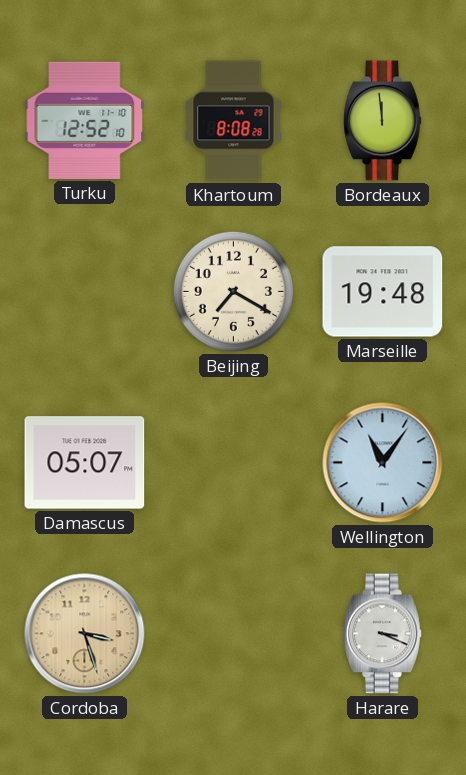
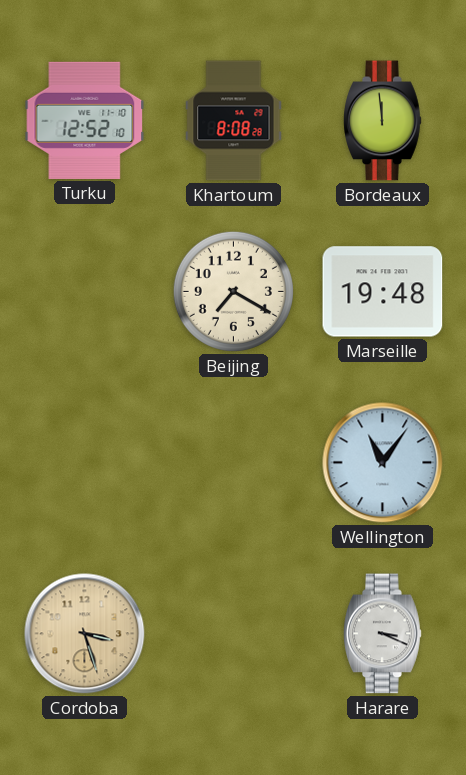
Damascus: 05:07 -> none (85, 463)
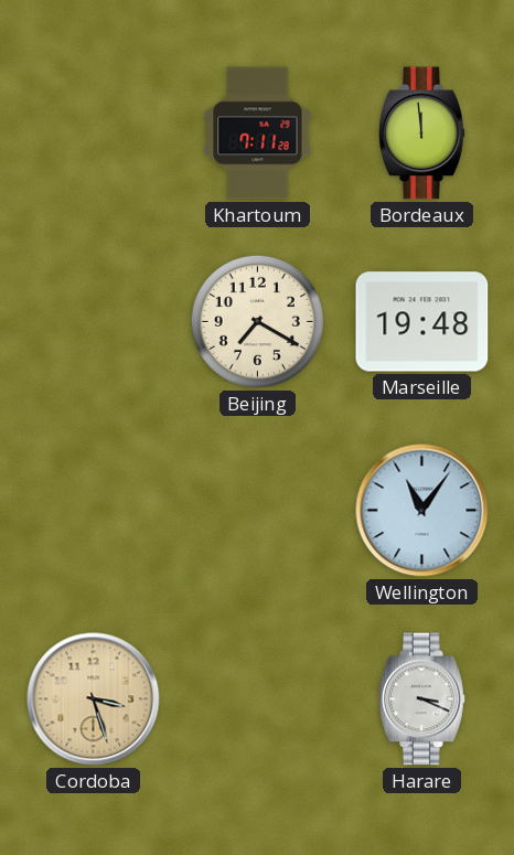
Turku: 12:52 -> none (85, 120)
Khartoum: 8:08 -> 7:11 (258, 133)
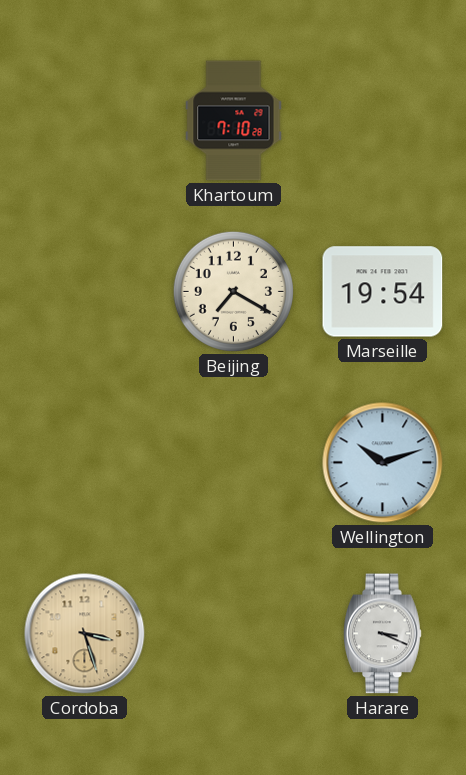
Khartoum: 7:11 -> 7:10 (234, 121)
Bordeaux: 11:59 -> none (422, 133)
Marseille: 19:48 -> 19:54 (383, 292)
Wellington: 11:06 -> 10:12 (383, 463)
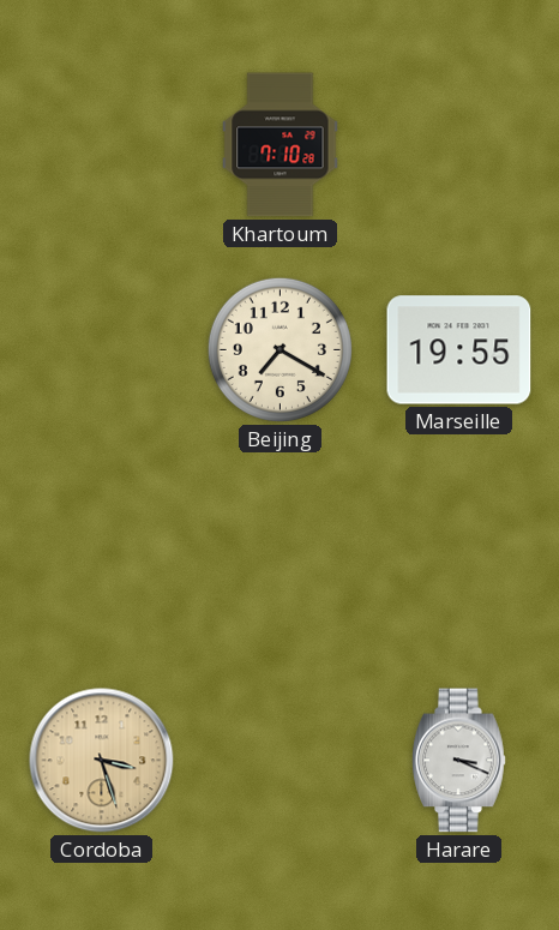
Marseille: 19:54 -> 19:55 (459, 350)
Wellington: 10:12 -> none (383, 463)
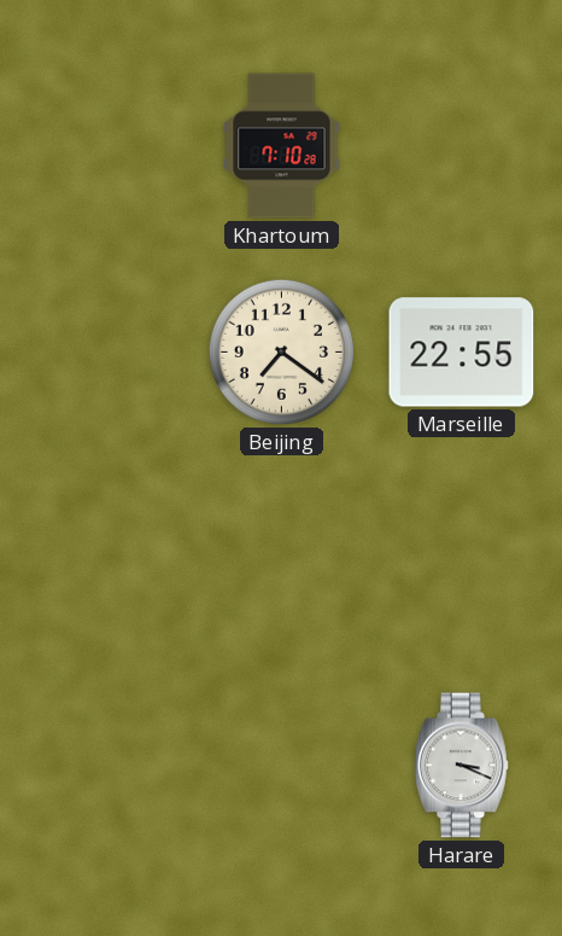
Beijing: 7:20 -> 7:21 (281, 351)
Marseille: 19:55 -> 22:55 (462, 353)
Cordoba: 3:27 -> none (102, 761)
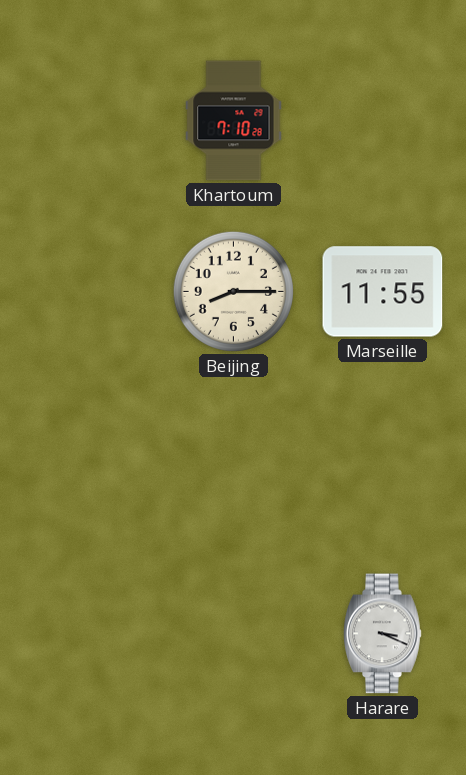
Beijing: 7:21 -> 8:15 (233, 291)
Marseille: 22:55 -> 11:55 (383, 292)
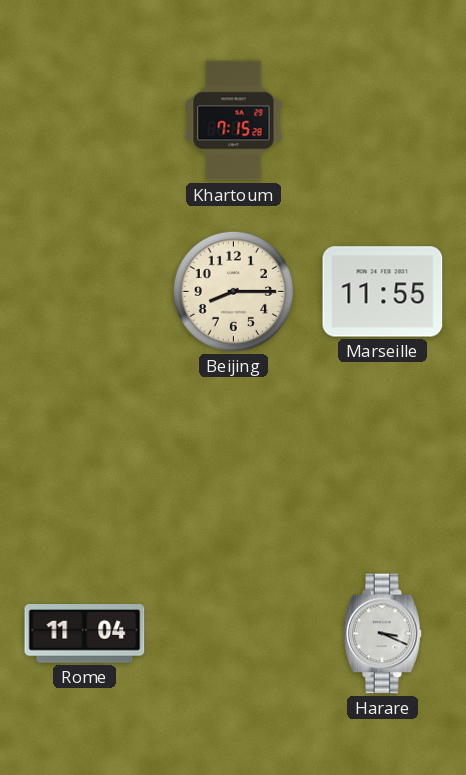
Khartoum: 7:10 -> 7:15 (234, 121)
Rome: none -> 11:04 (85, 634)
